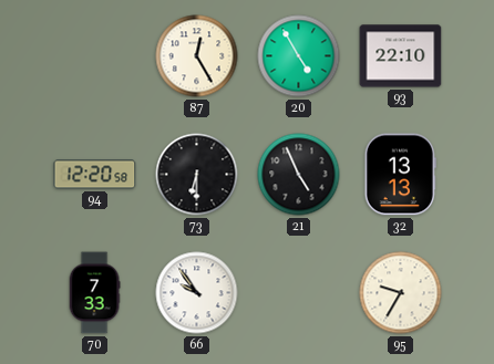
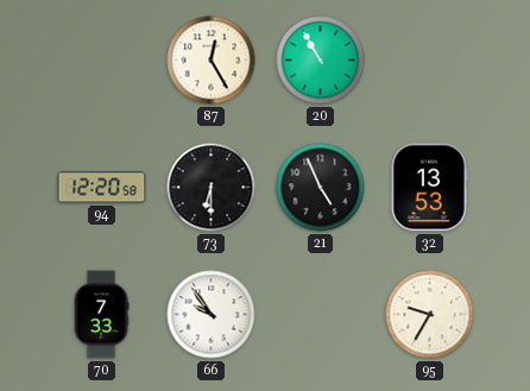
20: 4:55 -> 10:55 (321, 61)
93: 22:10 -> none (401, 56)
32: 13:13 -> 13:53 (429, 188)
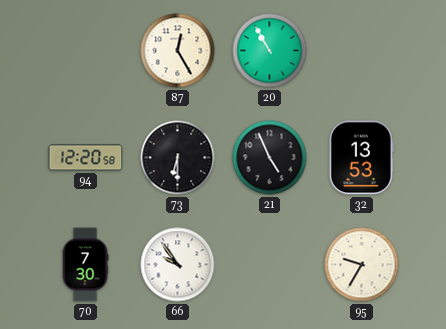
70: 7:33 -> 7:30 (85, 265)
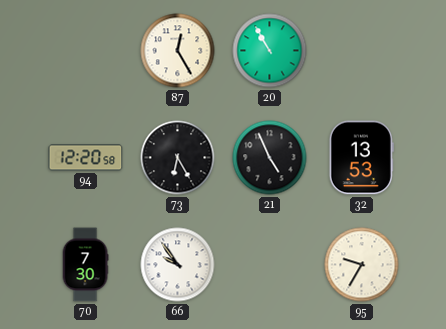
73: 6:30 -> 6:25 (178, 158)
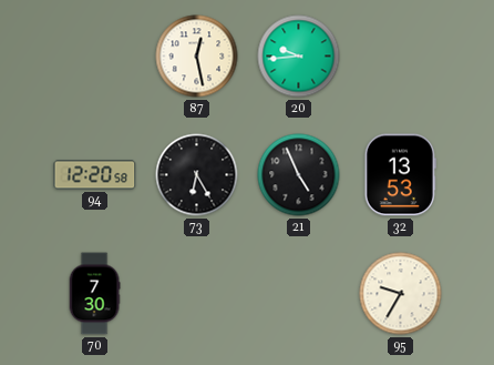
87: 12:25 -> 12:28 (197, 57)
20: 10:55 -> 9:44 (299, 57)
66: 9:54 -> none (178, 265)
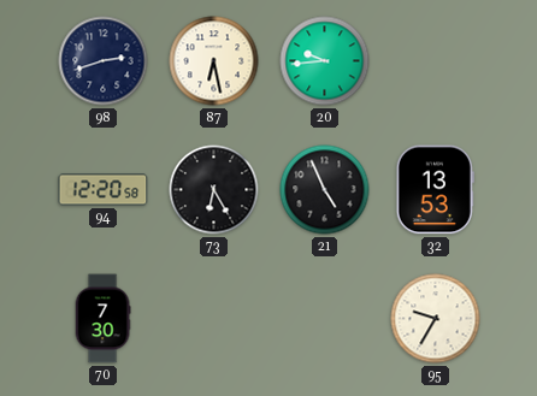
98: none -> 2:42 (104, 61)
87: 12:28 -> 6:28 (214, 61)
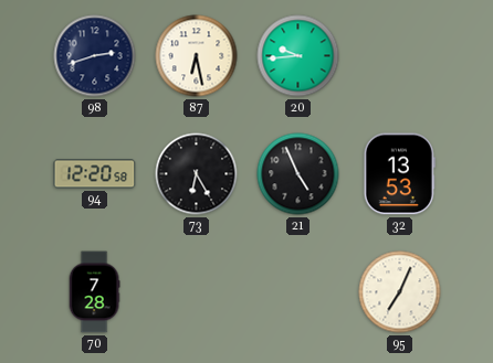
70: 7:30 -> 7:28 (94, 292)
95: 9:35 -> 7:04 (400, 292)
